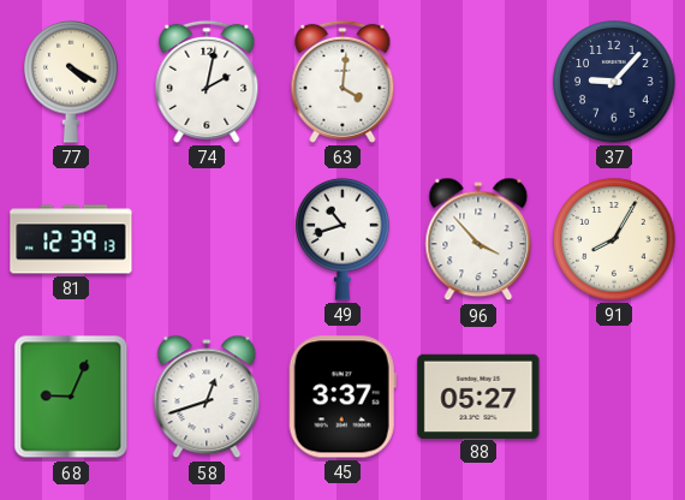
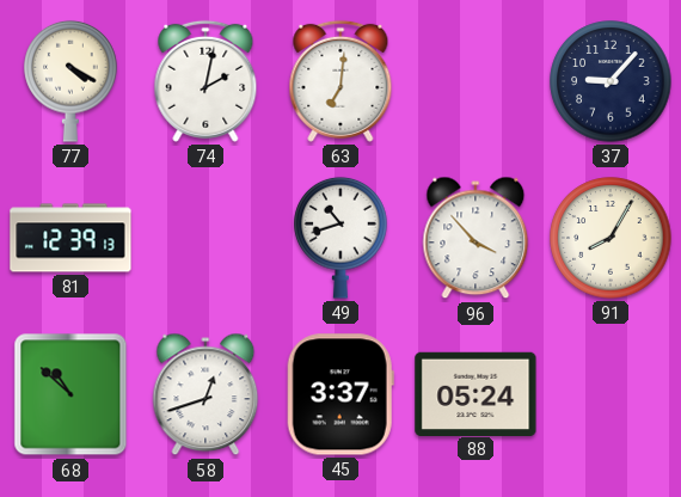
63: 4:01 -> 7:01 (340, 81)
68: 9:04 -> 10:52 (70, 394)
88: 05:27 -> 05:24 (476, 393)
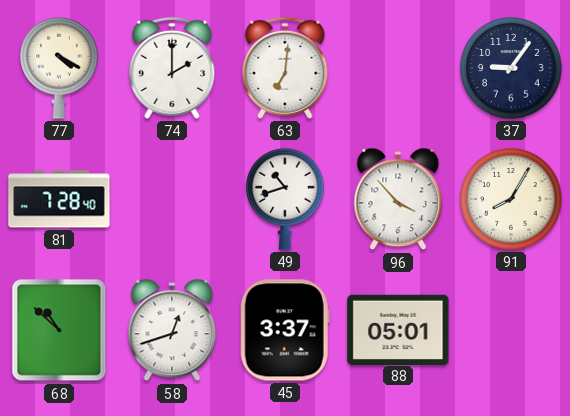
74: 2:02 -> 2:00 (172, 68)
37: 9:07 -> 9:06 (511, 68)
81: 12:39 -> 7:28 (59, 199)
88: 05:24 -> 05:01 (398, 329)
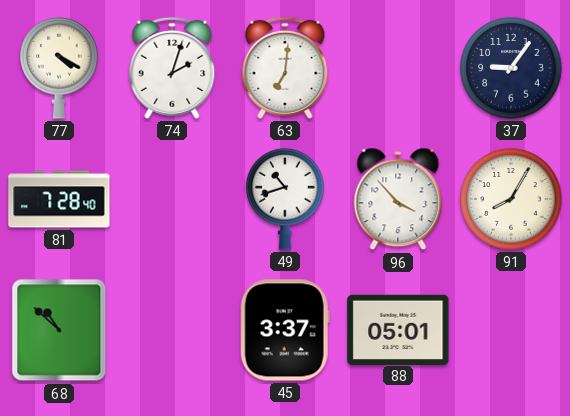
74: 2:00 -> 2:03 (172, 68)
58: 12:42 -> none (172, 330)
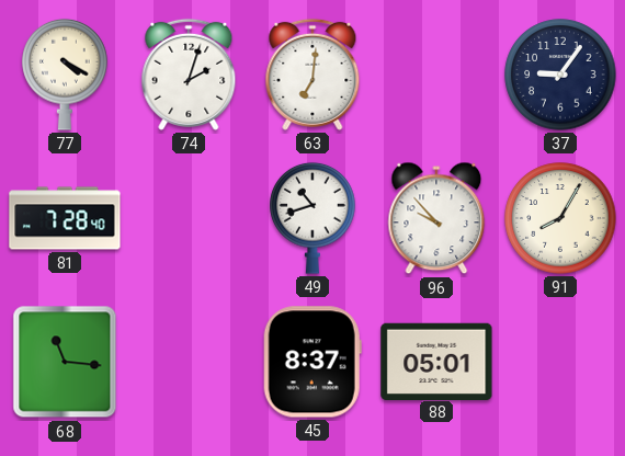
96: 3:53 -> 9:53 (436, 218)
68: 10:52 -> 11:16 (65, 362)
45: 3:37 -> 8:37 (312, 362)
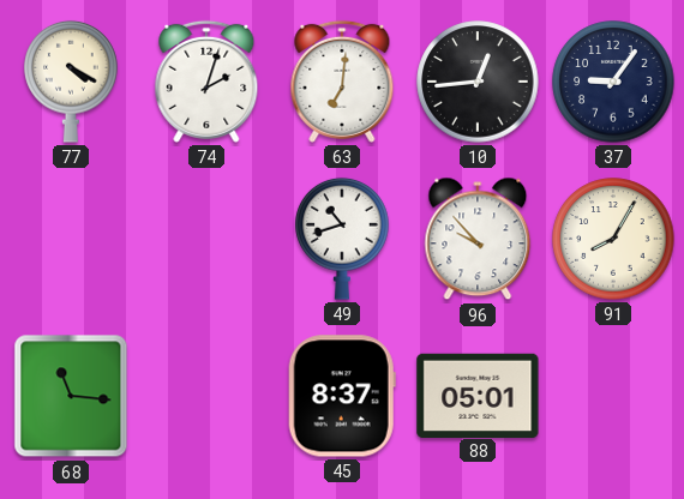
10: none -> 12:44 (478, 82)
81: 7:28 -> none (65, 218)
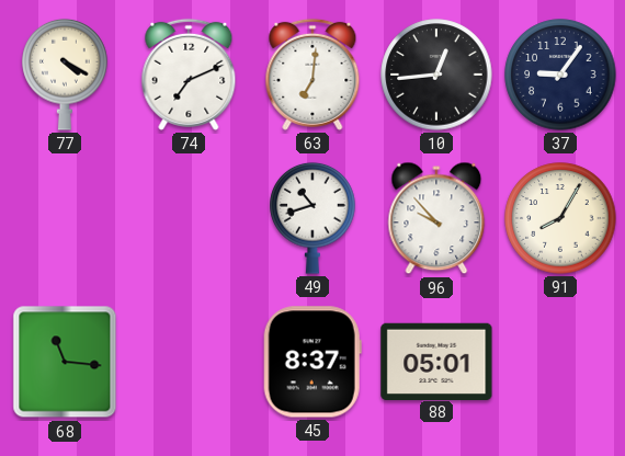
74: 2:03 -> 7:11 (189, 75)
